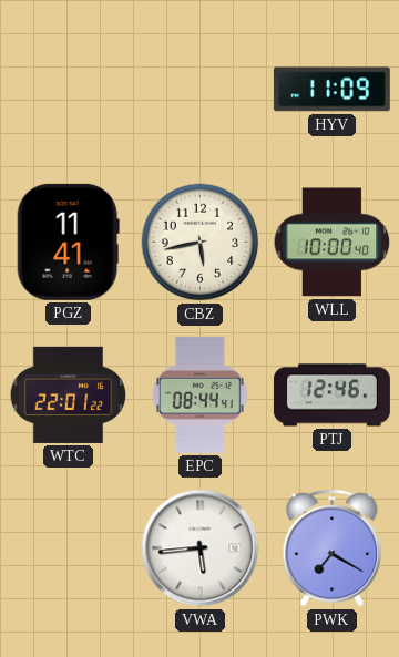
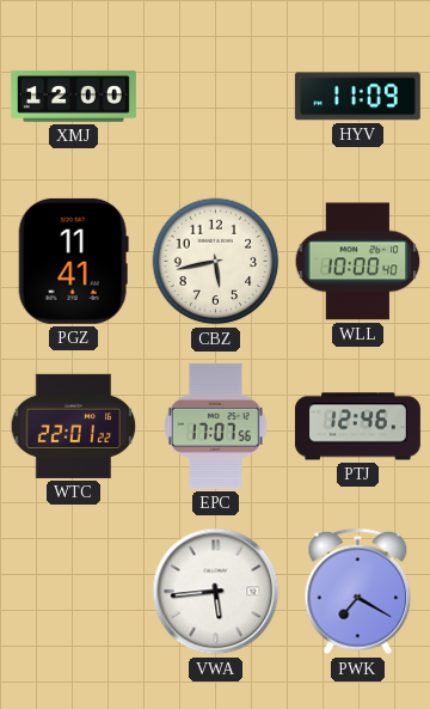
XMJ: none -> 12:00 (73, 96)
EPC: 08:44 -> 17:07 (216, 426)
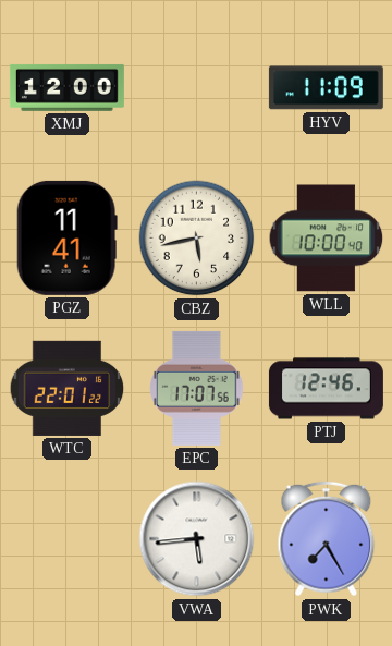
PWK: 7:20 -> 7:25 (327, 539)
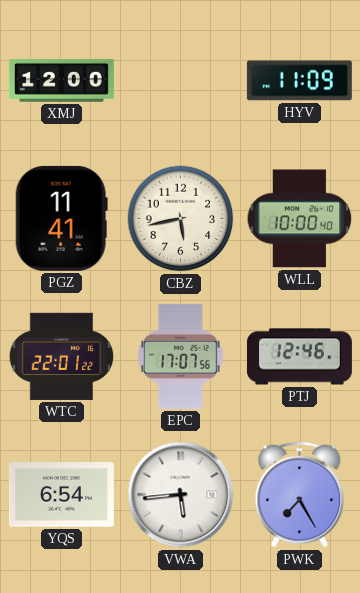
YQS: none -> 6:54 (61, 495)
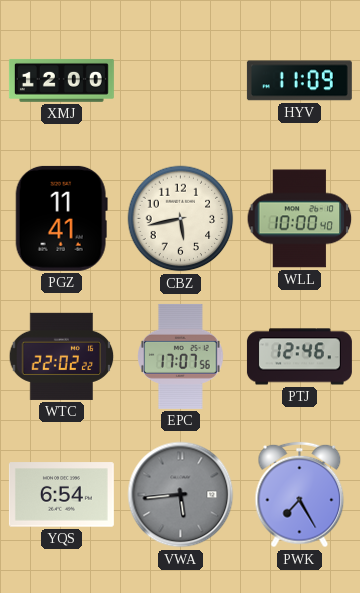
WTC: 22:01 -> 22:02 (62, 356)
VWA dial: white -> grey (181, 495)
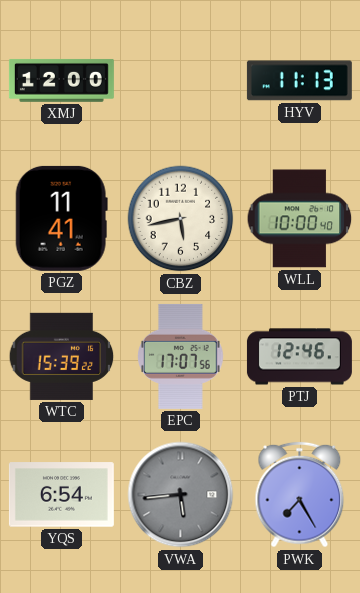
HYV: 11:09 -> 11:13 (299, 81)
WTC: 22:02 -> 15:39 (62, 356)
